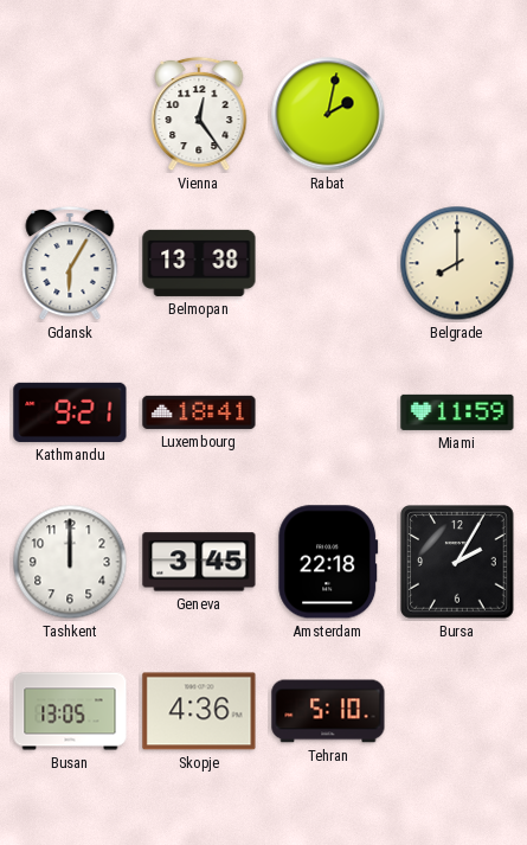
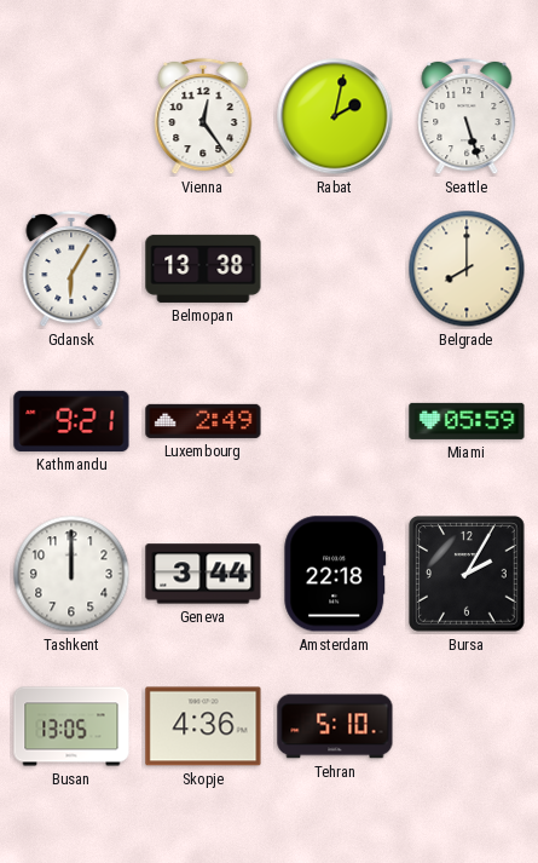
Seattle: none -> 5:27 (467, 116)
Luxembourg: 18:41 -> 2:49 (203, 421)
Miami: 11:59 -> 05:59 (467, 421)
Geneva: 3:45 -> 3:44 (203, 574)
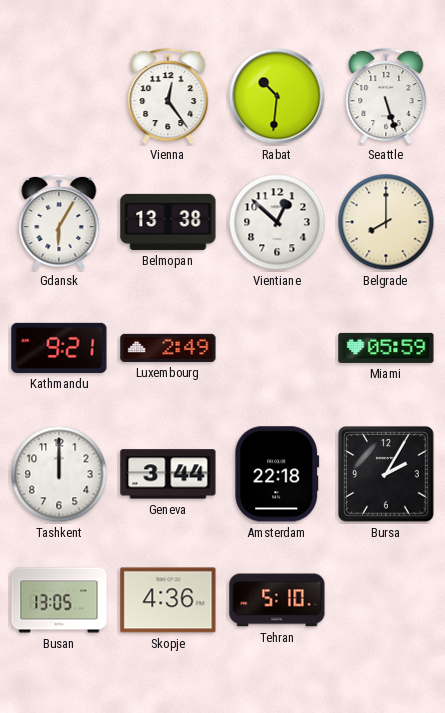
Rabat: 2:02 -> 10:31 (277, 96)
Vientiane: none -> 12:52 (277, 222)
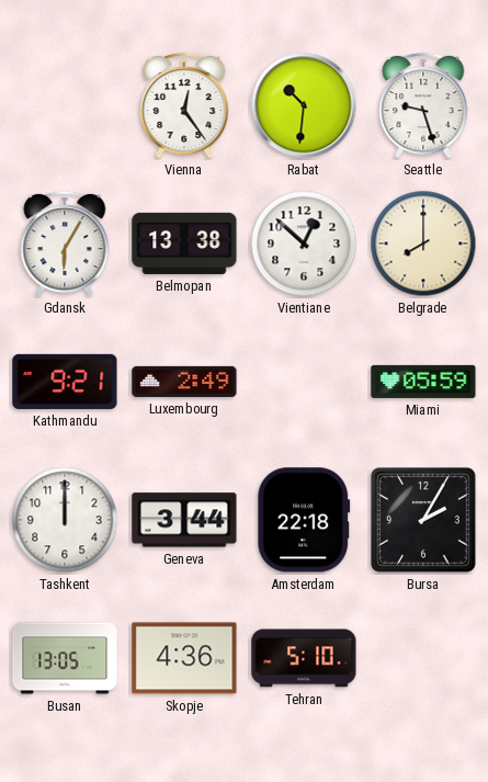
Seattle: 5:27 -> 9:27 (423, 105)
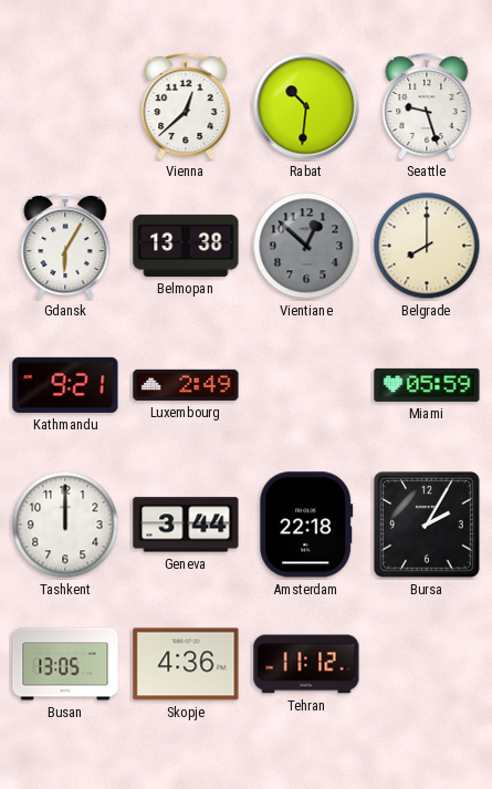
Vienna: 12:24 -> 12:38 (186, 106)
Vientiane dial: white -> grey (306, 246)
Tehran: 5:10 -> 11:12 (306, 664)
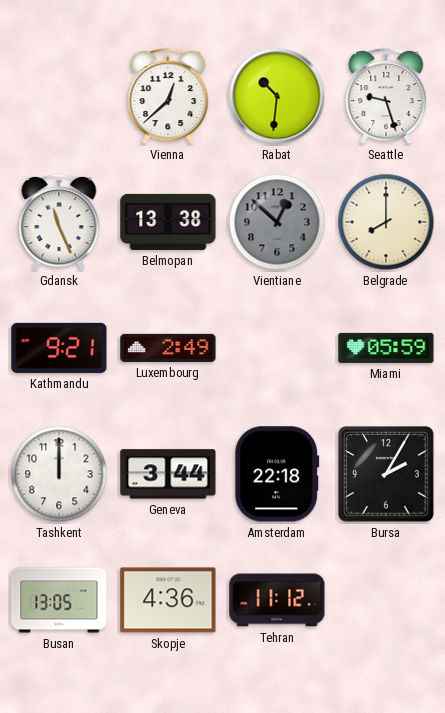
Gdansk: 6:05 -> 11:26 (59, 222)
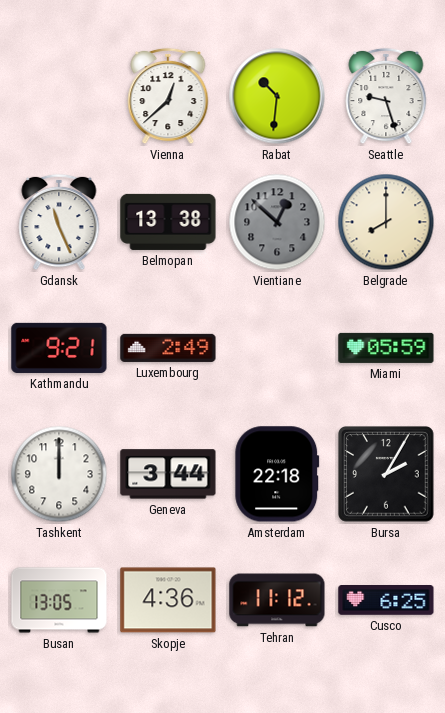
Cusco: none -> 6:25 (386, 601)
